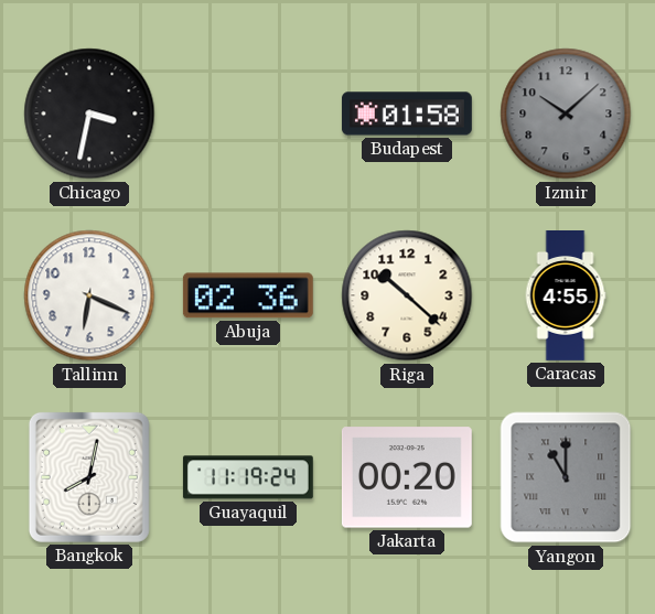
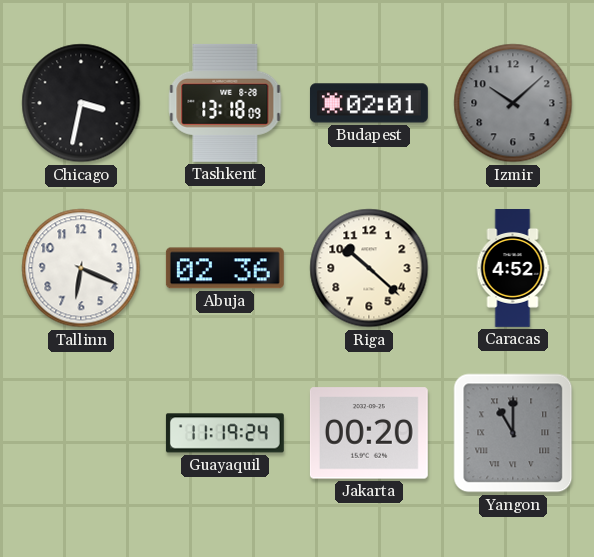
Tashkent: none -> 13:18 (225, 103)
Budapest: 01:58 -> 02:01 (369, 103)
Caracas: 4:55 -> 4:52 (513, 269)
Bangkok: 8:02 -> none (89, 477)
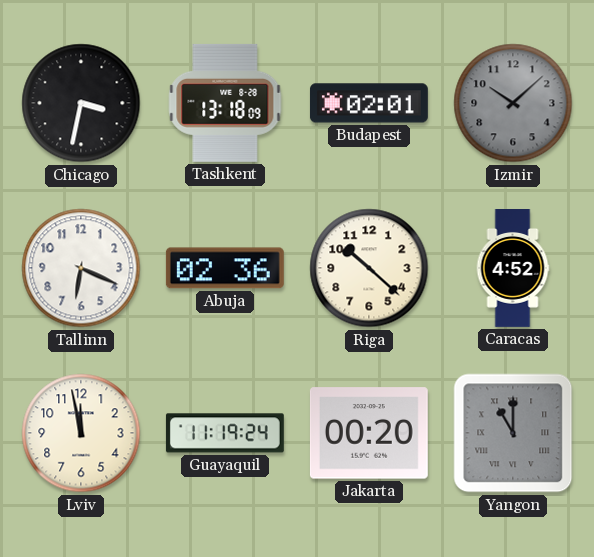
Lviv: none -> 11:58 (81, 433)
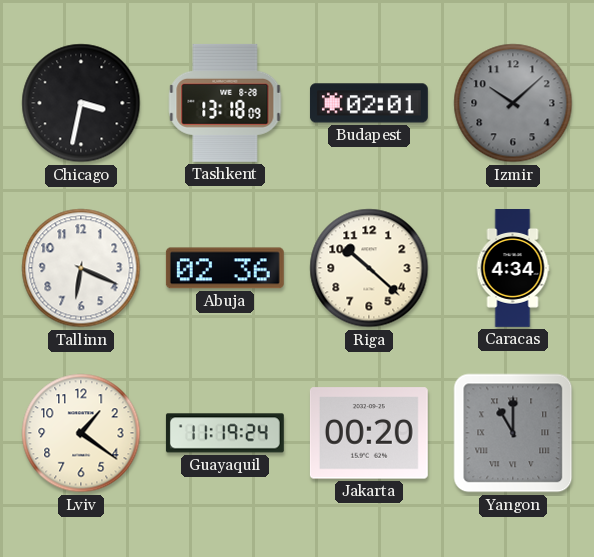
Caracas: 4:52 -> 4:34 (513, 269)
Lviv: 11:58 -> 1:21 (81, 433)
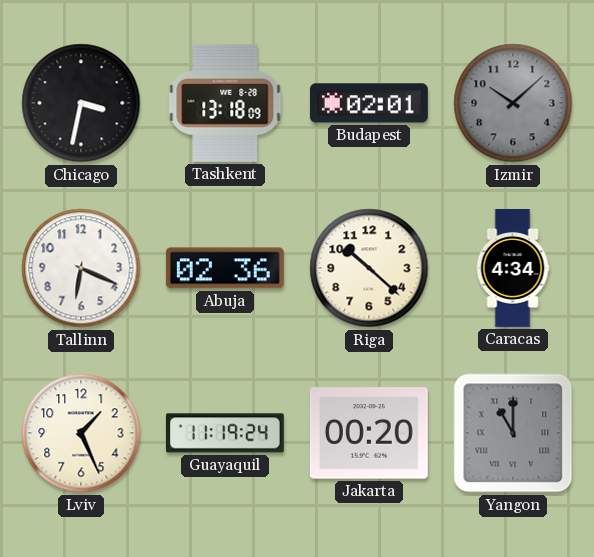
Lviv: 1:21 -> 1:26 (81, 433)
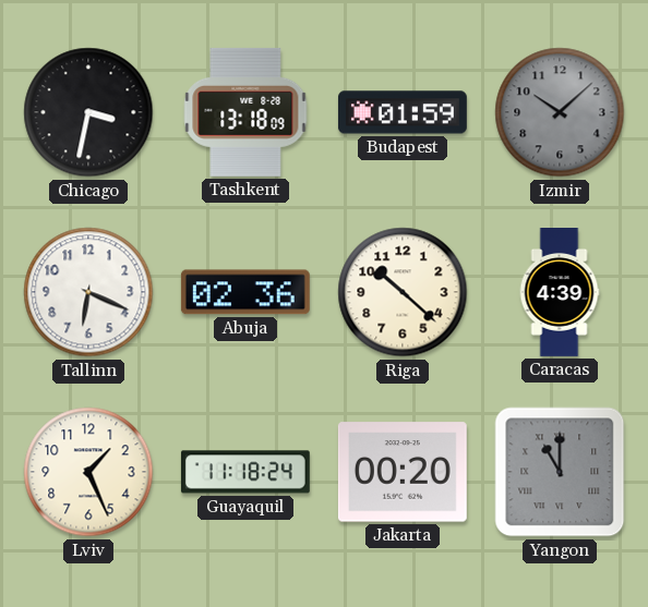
Budapest: 02:01 -> 01:59 (403, 112)
Caracas: 4:34 -> 4:39 (560, 293)
Guayaquil: 11:19 -> 11:18 (245, 472)
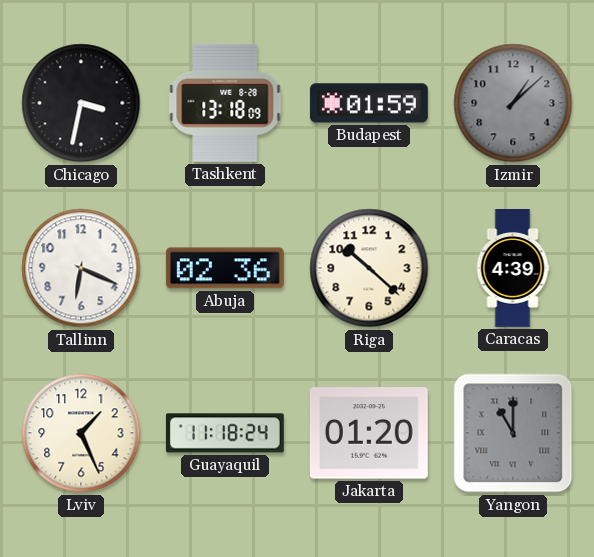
Izmir: 10:08 -> 1:08 (513, 103)
Jakarta: 00:20 -> 01:20 (369, 433)
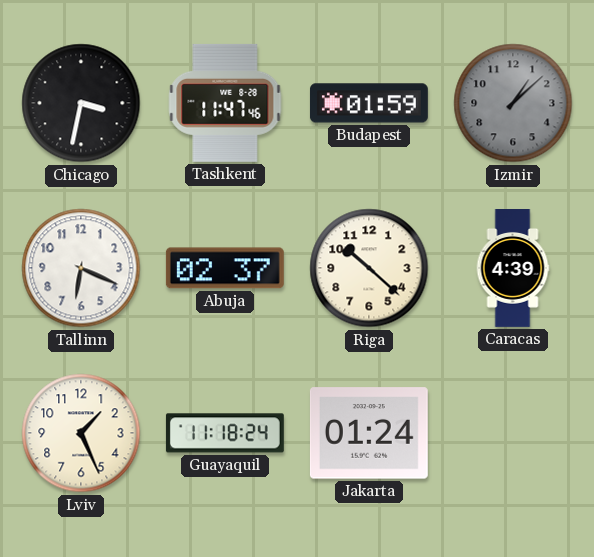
Tashkent: 13:18 -> 11:47 (225, 103)
Abuja: 02:36 -> 02:37 (225, 268)
Jakarta: 01:20 -> 01:24 (369, 433)
Yangon: 11:00 -> none (513, 433)
